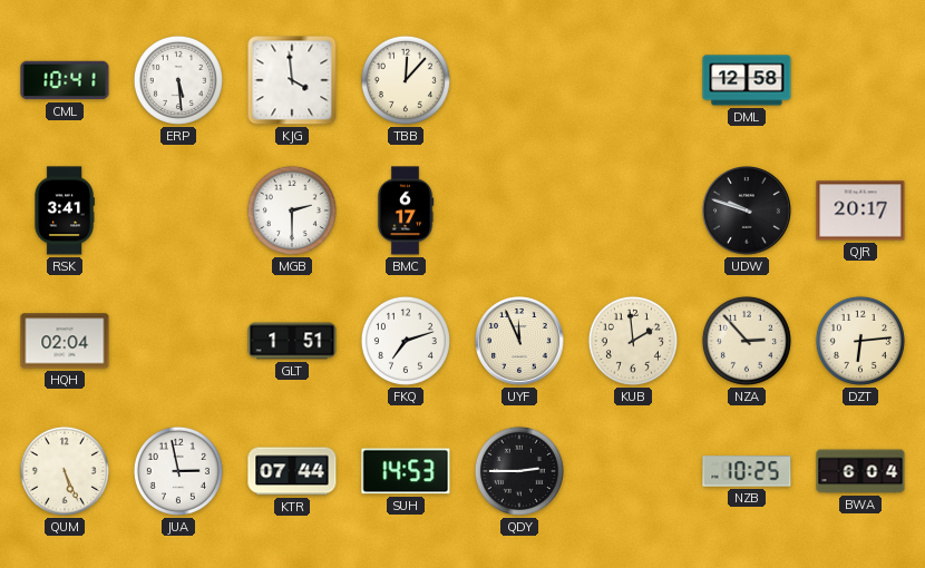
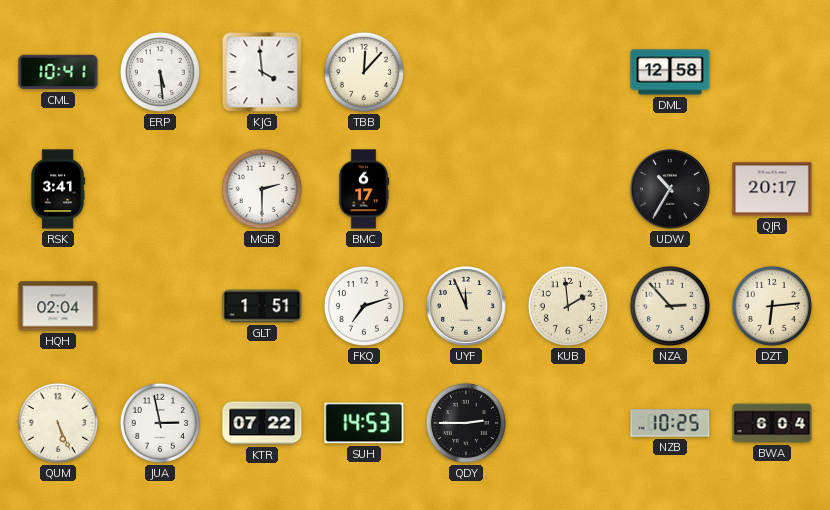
UDW: 9:48 -> 10:35 (671, 190)
KTR: 07:44 -> 07:22 (262, 423)
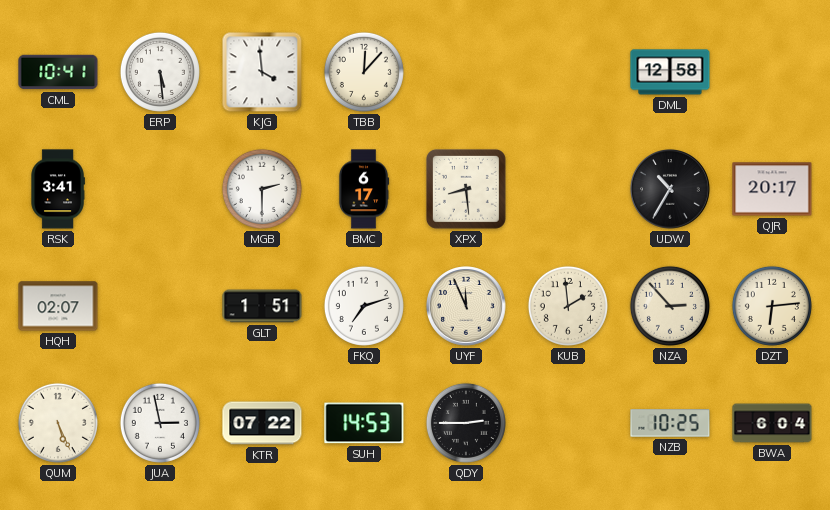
XPX: none -> 8:29 (466, 189)
HQH: 02:04 -> 02:07 (58, 306)
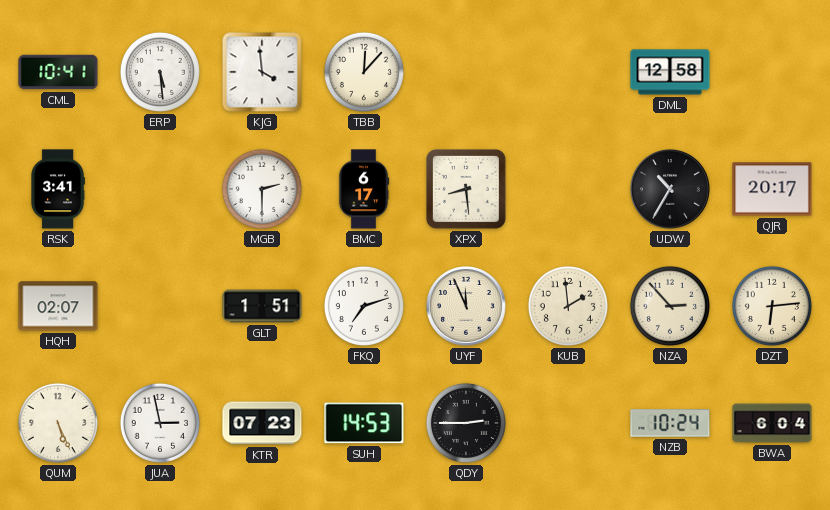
KTR: 07:22 -> 07:23 (262, 423)
NZB: 10:25 -> 10:24 (670, 423)
